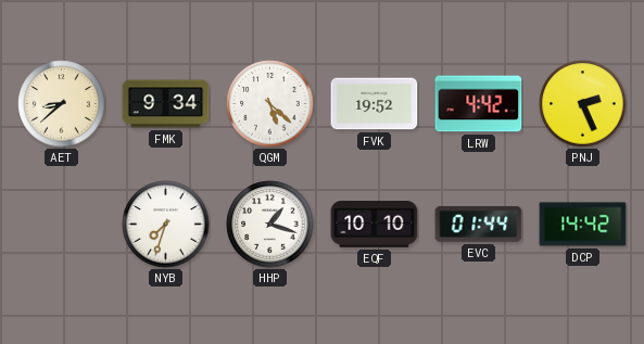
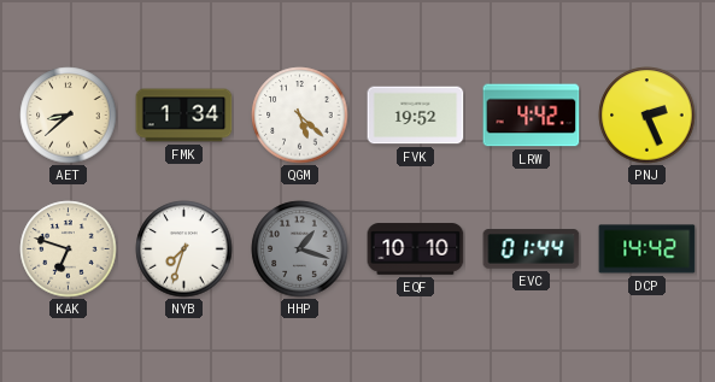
FMK: 9:34 -> 1:34 (184, 116)
KAK: none -> 6:48 (69, 249)
HHP dial: white -> grey (300, 249)
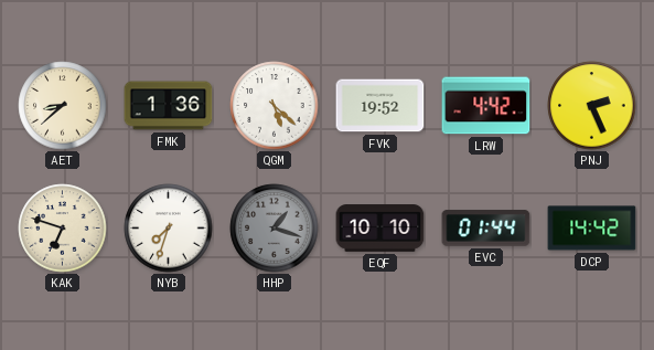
FMK: 1:34 -> 1:36 (169, 106)
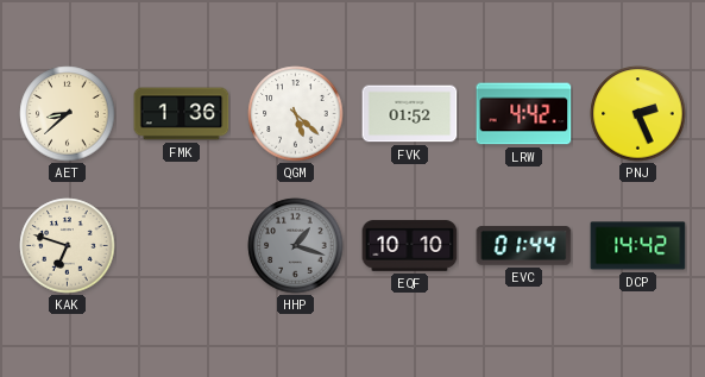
FVK: 19:52 -> 01:52 (410, 114)
NYB: 7:33 -> none (169, 229)
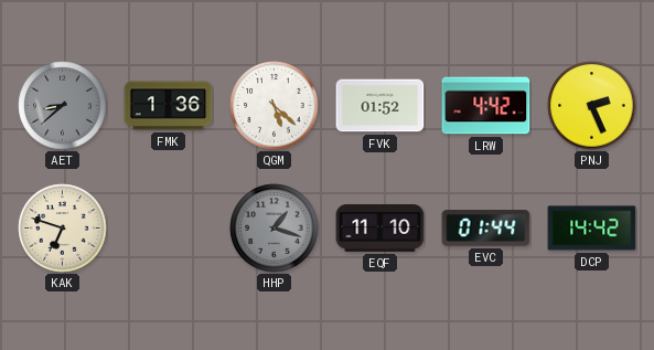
AET dial: cream -> grey (63, 106)
EQF: 10:10 -> 11:10 (380, 229)
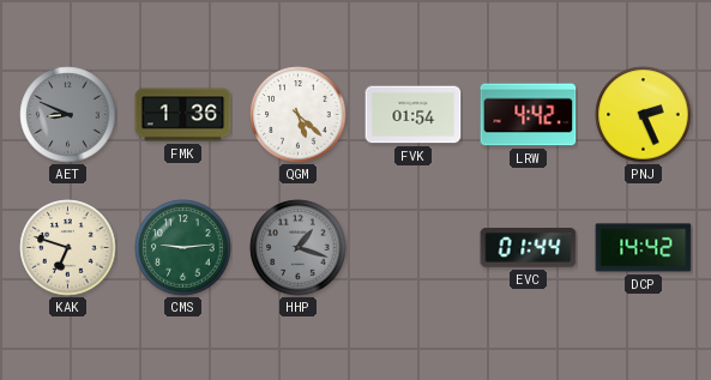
AET: 8:38 -> 8:49 (68, 115)
FVK: 01:52 -> 01:54 (414, 115)
CMS: none -> 9:14 (183, 248)
EQF: 11:10 -> none (380, 229)
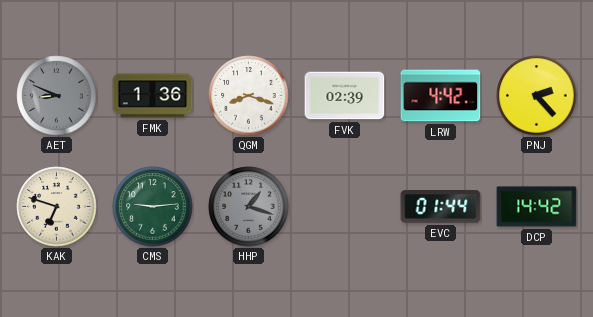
QGM: 5:22 -> 8:18 (249, 96)
FVK: 01:54 -> 02:39 (345, 96)
PNJ: 2:26 -> 2:23 (537, 96)
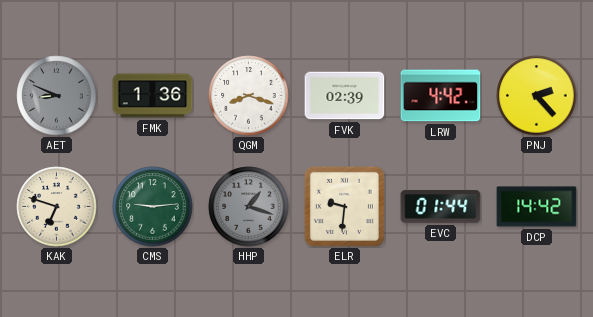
ELR: none -> 9:31 (344, 206)
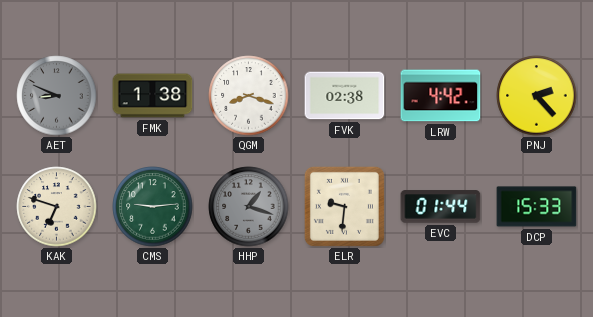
FMK: 1:36 -> 1:38 (153, 96)
FVK: 02:39 -> 02:38 (345, 96)
DCP: 14:42 -> 15:33 (537, 207)
